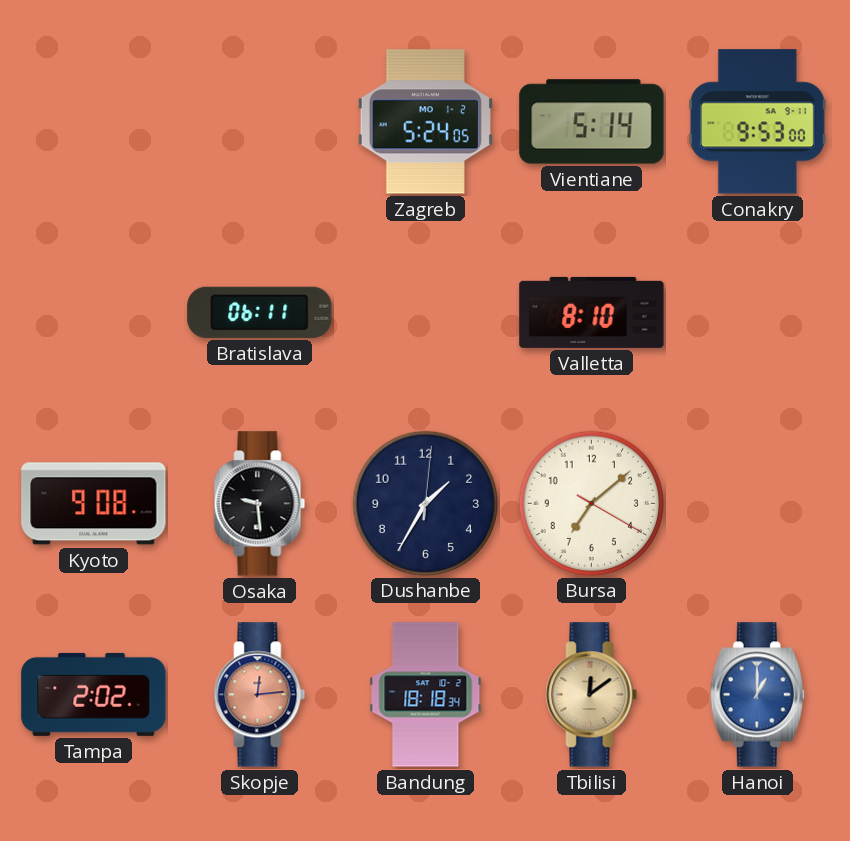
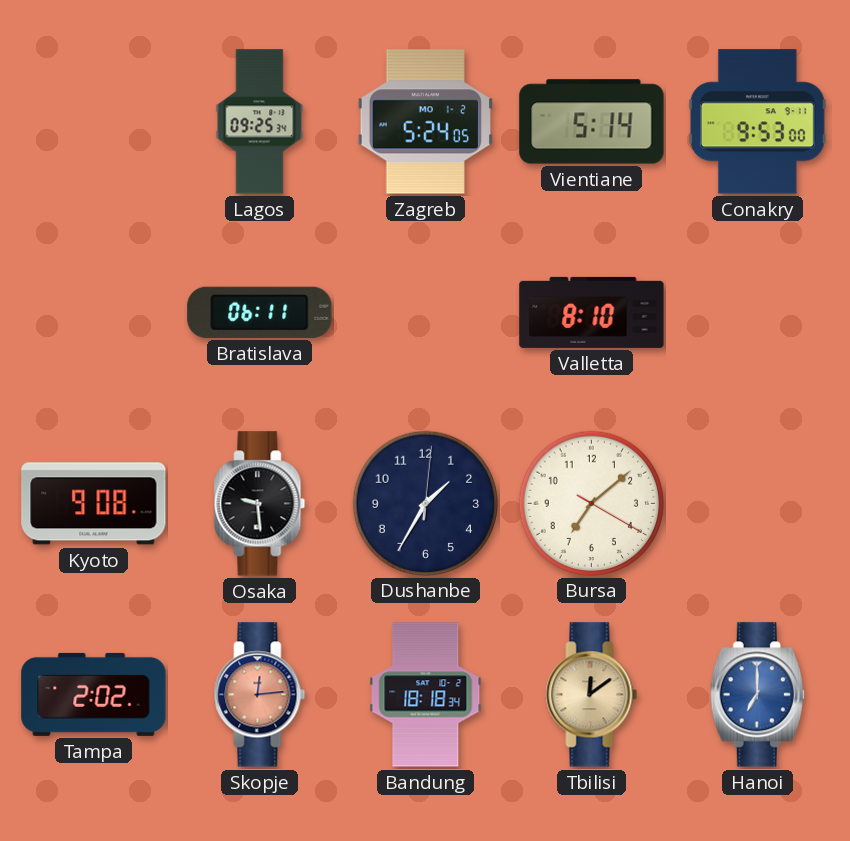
Lagos: none -> 09:25 (260, 122)
Hanoi: 1:00 -> 7:00 (757, 695)
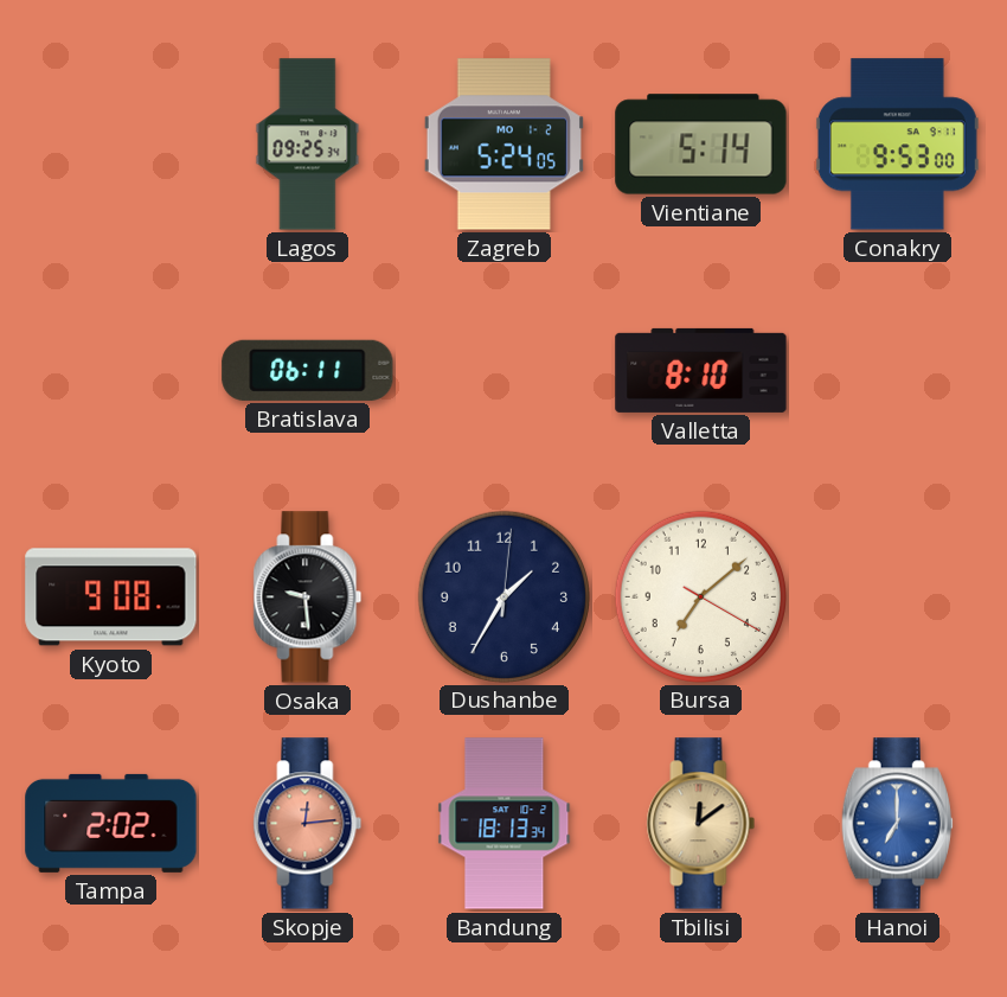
Bandung: 18:18 -> 18:13 (505, 824)
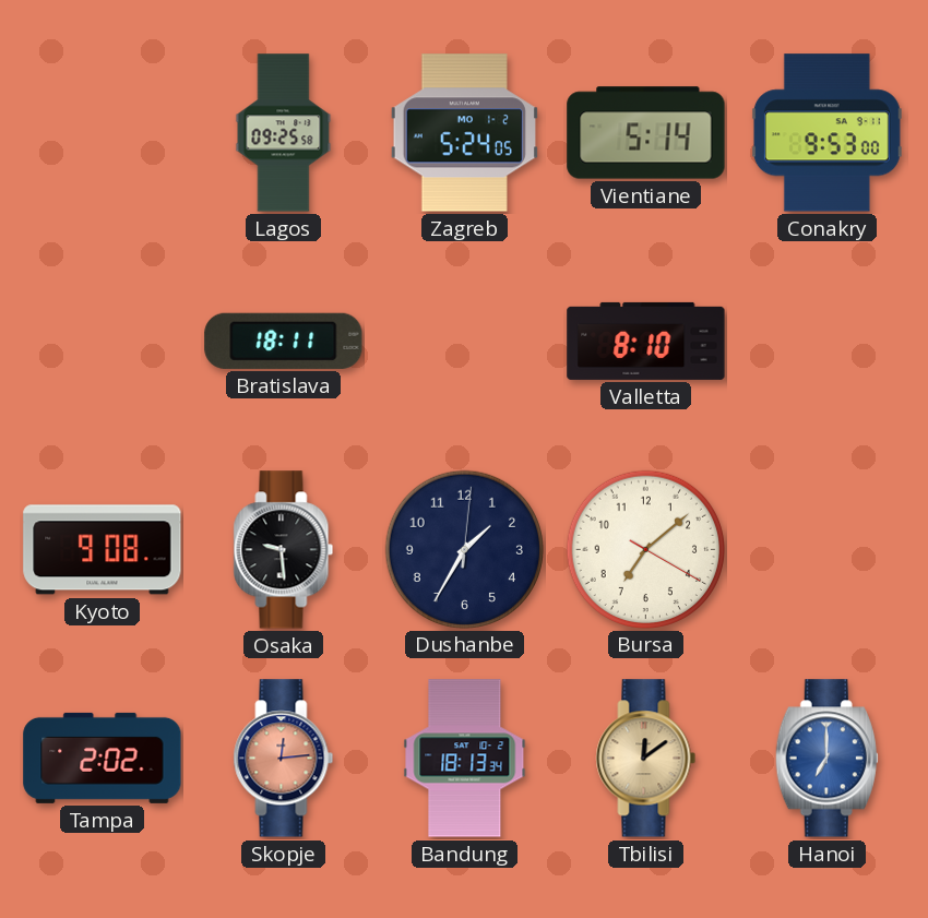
Lagos: 09:25:34 -> 09:25:58 (284, 133)
Bratislava: 06:11 -> 18:11 (284, 341)
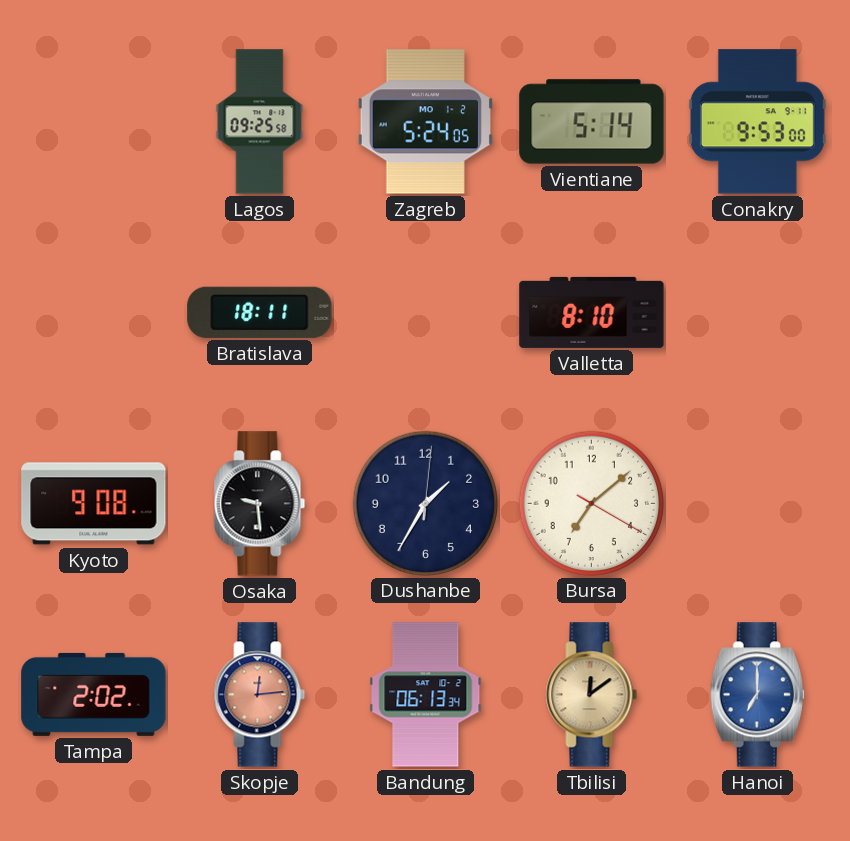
Bandung: 18:13 -> 06:13 (426, 695)
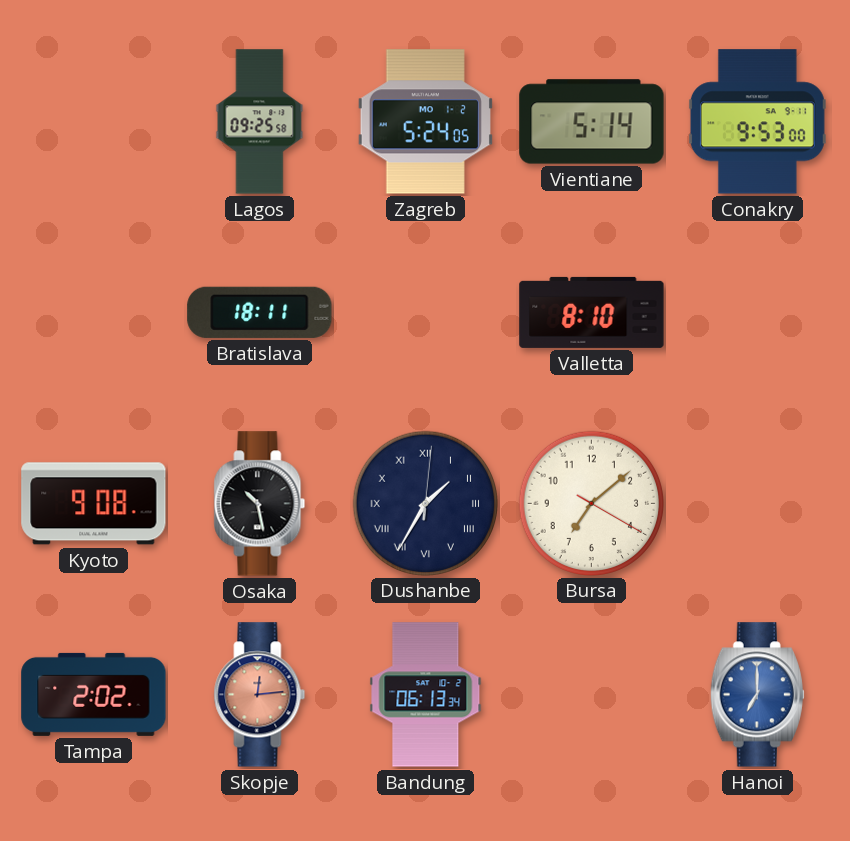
Osaka: 9:29 -> 10:28 (260, 504)
Dushanbe numerals: Arabic -> Roman (425, 503)
Tbilisi: 12:09 -> none (592, 695)
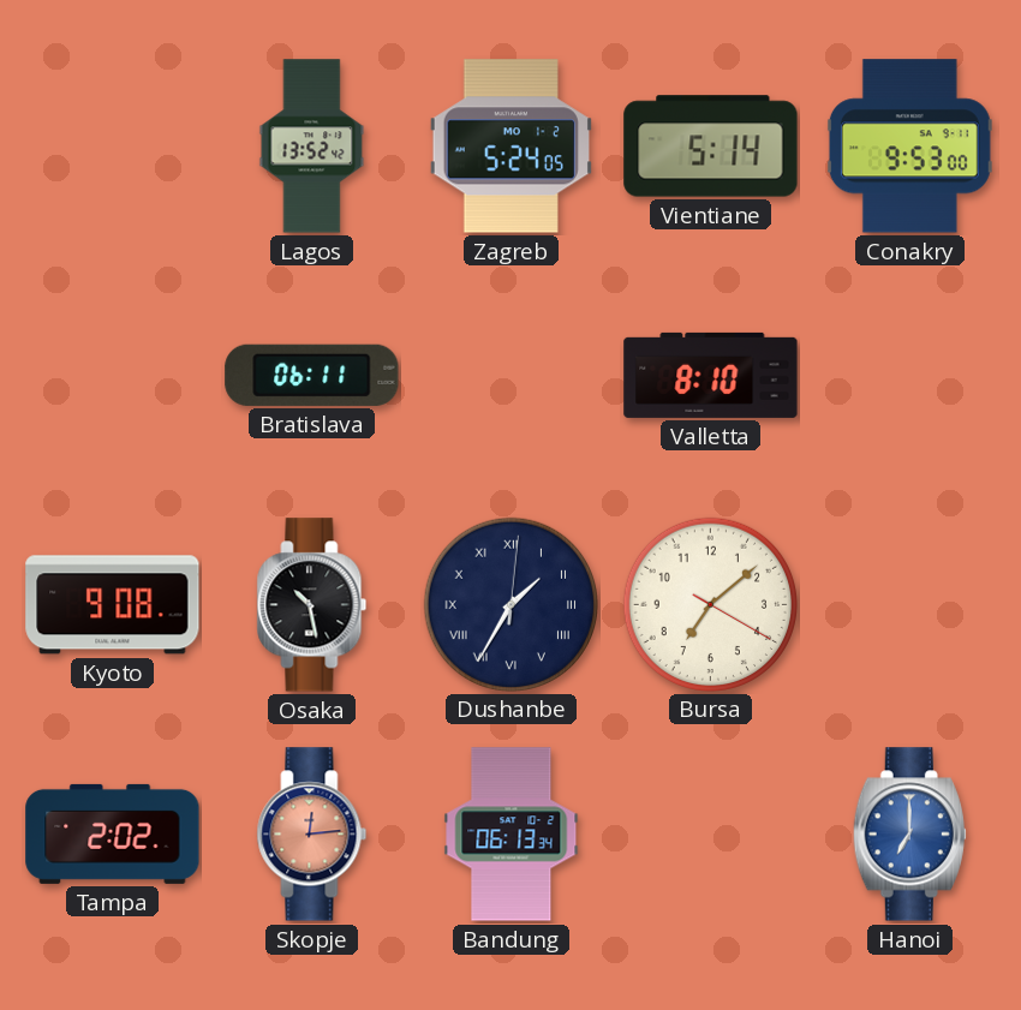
Lagos: 09:25 -> 13:52 (312, 147)
Bratislava: 18:11 -> 06:11 (312, 375)
